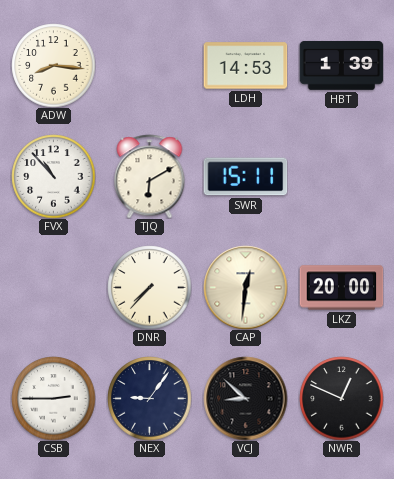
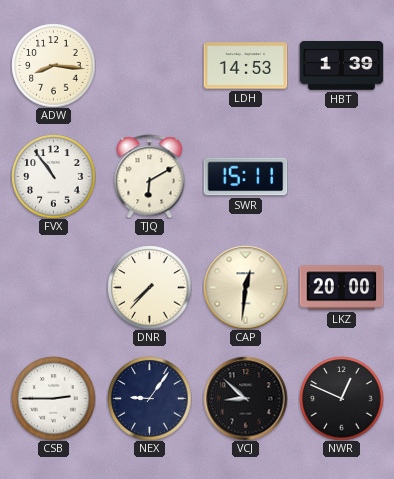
FVX: 10:53 -> 10:54 (53, 176)
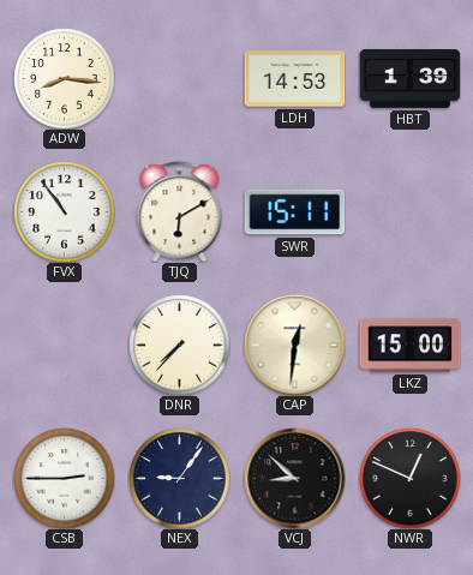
LKZ: 20:00 -> 15:00 (409, 346)
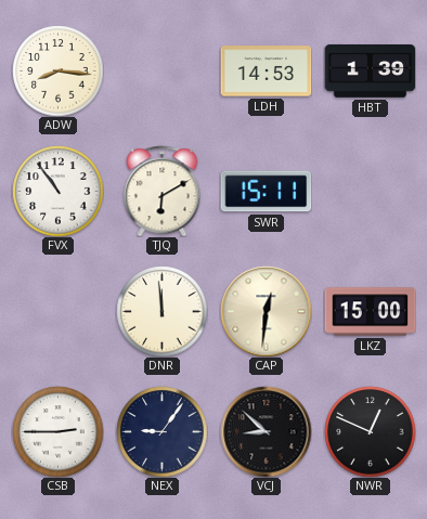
DNR: 7:37 -> 11:59 (161, 311)
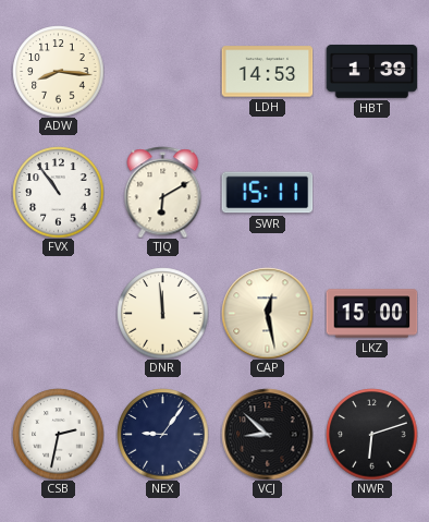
CAP: 12:31 -> 12:28 (267, 313)
CSB: 2:45 -> 2:32 (58, 434)
NWR: 12:49 -> 6:12 (371, 434)
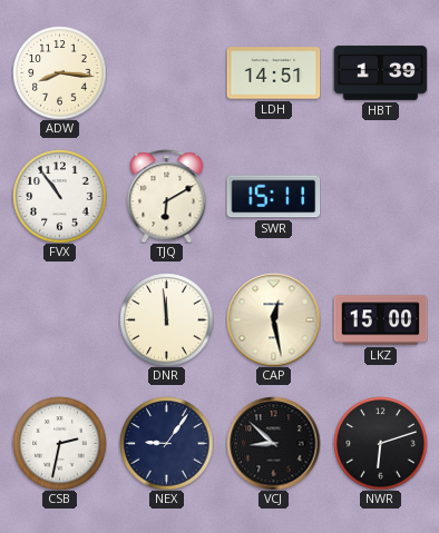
LDH: 14:53 -> 14:51 (273, 73)
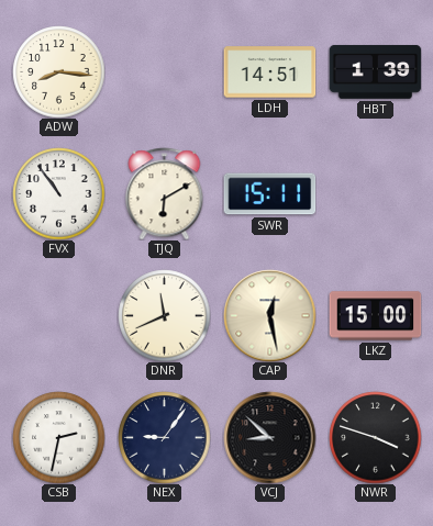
DNR: 11:59 -> 11:41 (164, 315)
NWR: 6:12 -> 3:48 (375, 437)
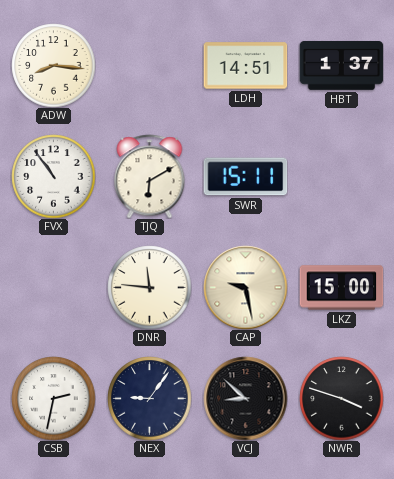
HBT: 1:39 -> 1:37 (341, 65)
DNR: 11:41 -> 11:46 (149, 287)
CAP: 12:28 -> 9:28 (245, 287)
